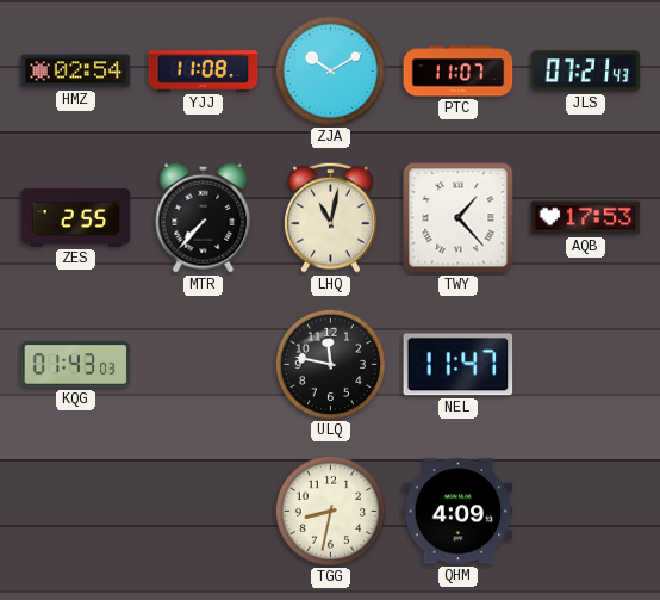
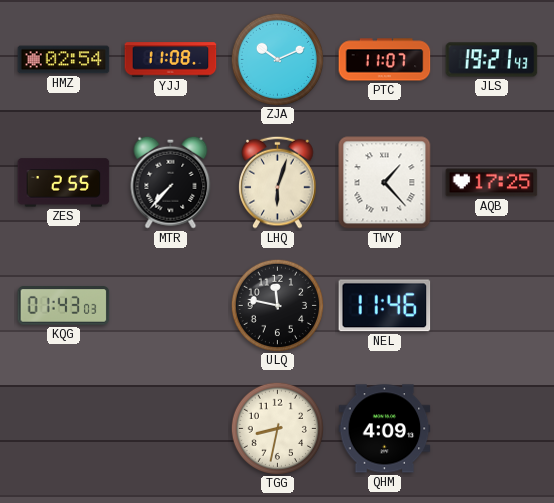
ZJA: 10:10 -> 10:11 (277, 59)
JLS: 07:21 -> 19:21 (492, 60)
LHQ: 11:02 -> 6:03 (278, 182)
AQB: 17:53 -> 17:25 (492, 183)
NEL: 11:47 -> 11:46 (385, 306)
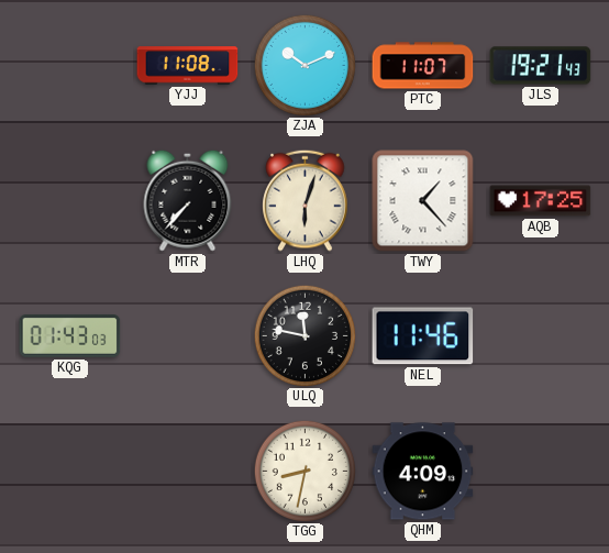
HMZ: 02:54 -> none (64, 60)
ZES: 2:55 -> none (64, 183)
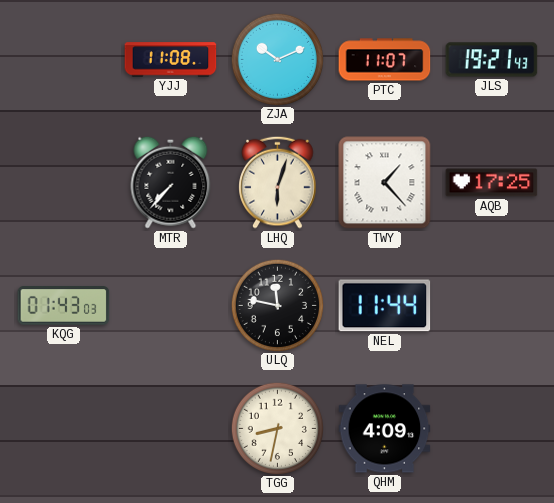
NEL: 11:46 -> 11:44 (385, 306)
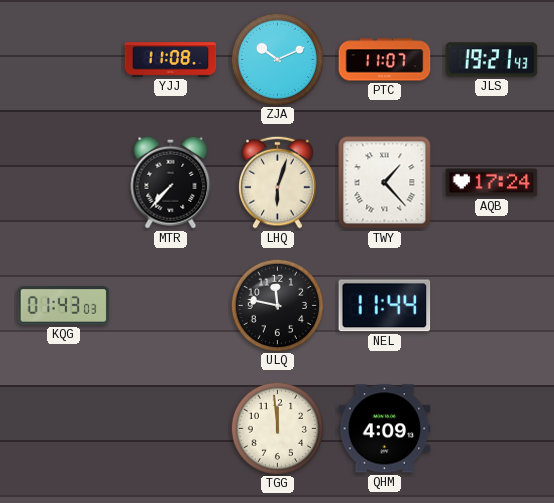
AQB: 17:25 -> 17:24 (492, 183)
TGG: 8:32 -> 11:59 (277, 428)
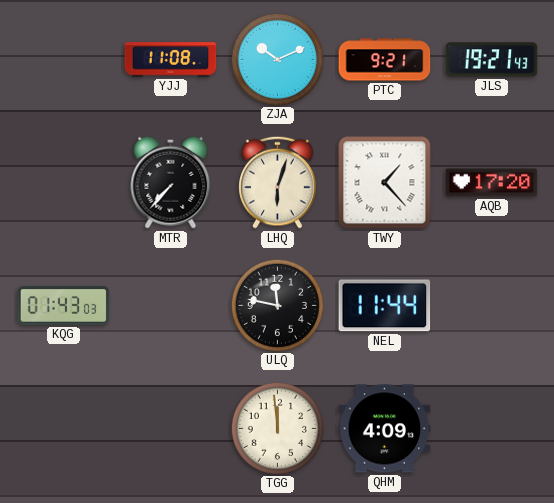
PTC: 11:07 -> 9:21 (385, 60)
AQB: 17:24 -> 17:20 (492, 183)
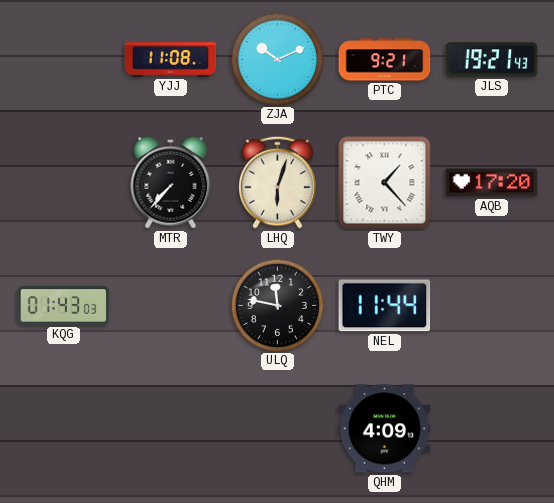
TGG: 11:59 -> none (277, 428)
